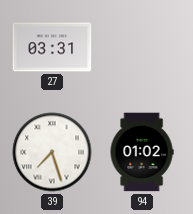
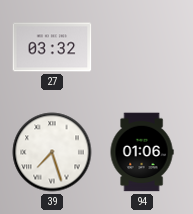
27: 03:31 -> 03:32 (52, 47)
94: 01:02 -> 01:06 (142, 152)
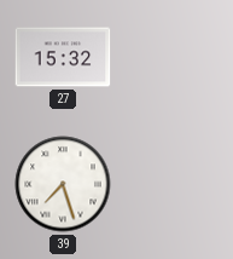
27: 03:32 -> 15:32 (63, 57)
94: 01:06 -> none (142, 152)
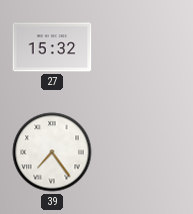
39: 7:27 -> 7:24 (52, 152)
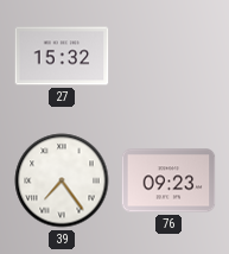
76: none -> 09:23 (168, 180)
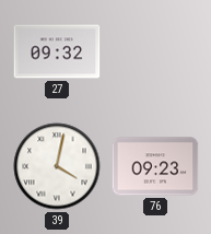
27: 15:32 -> 09:32 (57, 51)
39: 7:24 -> 4:02 (57, 166)
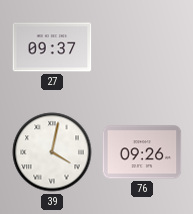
27: 09:32 -> 09:37 (52, 47)
76: 09:23 -> 09:26 (142, 152)
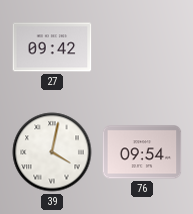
27: 09:37 -> 09:42 (52, 47)
76: 09:26 -> 09:54 (142, 152)
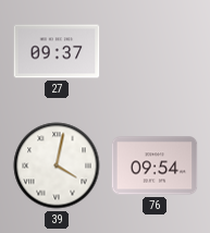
27: 09:42 -> 09:37 (57, 51)
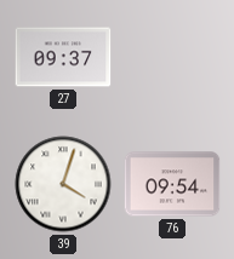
39: 4:02 -> 4:03 (63, 184)
